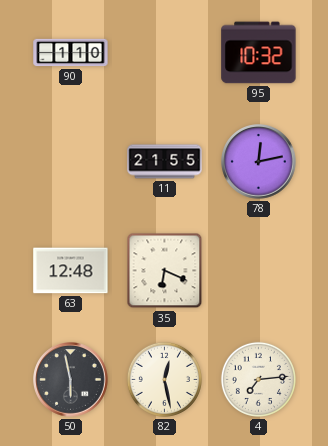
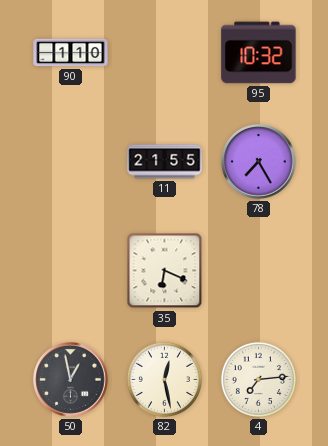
78: 12:13 -> 7:25 (259, 162)
63: 12:48 -> none (71, 271)
50: 5:58 -> 12:58 (71, 380)
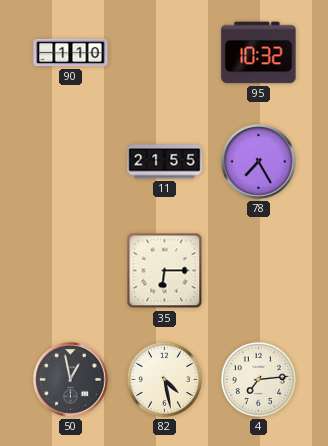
35: 6:19 -> 6:15 (165, 271)
82: 12:28 -> 4:28 (164, 379)
